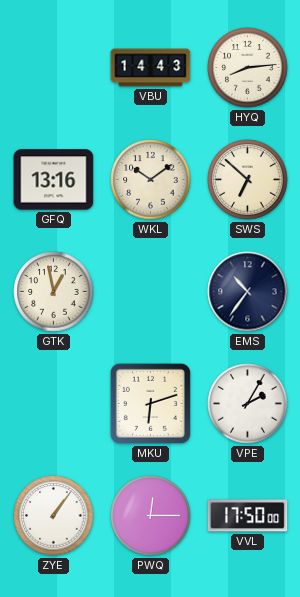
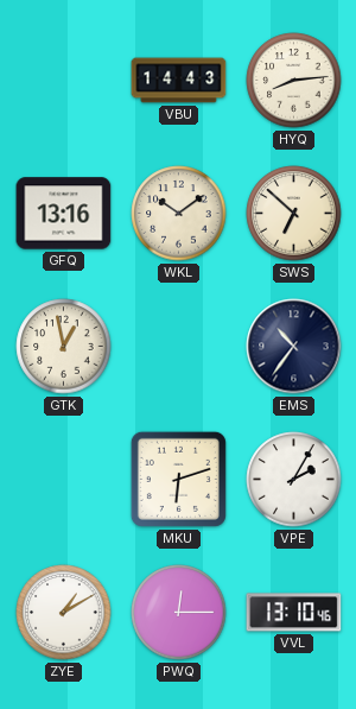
ZYE: 1:06 -> 1:10 (64, 613)
VVL: 17:50 -> 13:10 (294, 613)
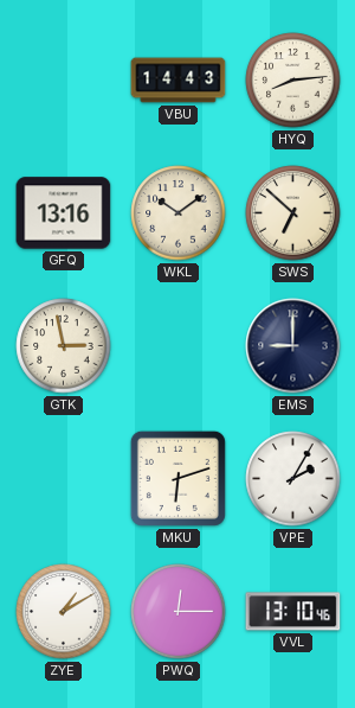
GTK: 12:58 -> 2:58 (64, 346)
EMS: 10:36 -> 9:00 (293, 346)
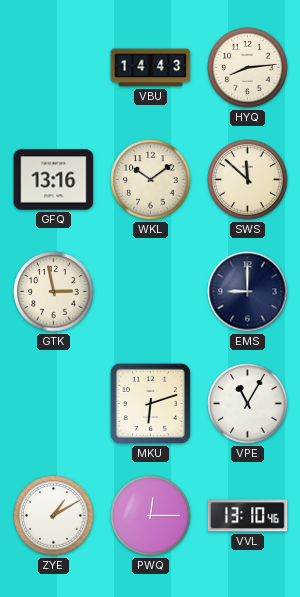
SWS: 6:52 -> 11:52 (248, 180)
VPE: 2:05 -> 11:05 (248, 404)
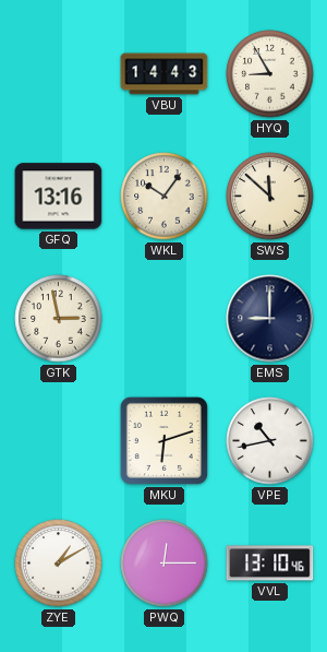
HYQ: 8:14 -> 8:55 (270, 74)
WKL: 10:09 -> 10:06 (165, 197)
VPE: 11:05 -> 10:43 (270, 441)
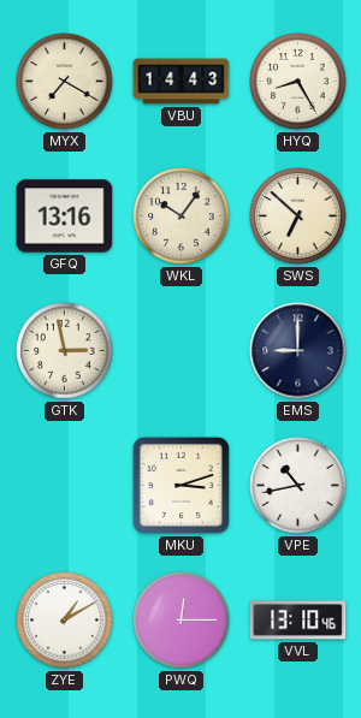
MYX: none -> 7:20 (65, 82)
HYQ: 8:55 -> 8:25 (298, 82)
SWS: 11:52 -> 6:52 (298, 216)
MKU: 6:12 -> 3:12 (180, 485)
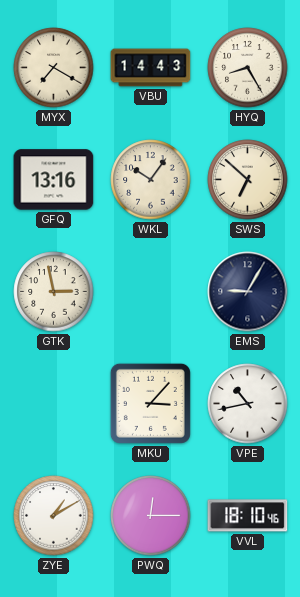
EMS: 9:00 -> 9:05 (248, 292)
MKU: 3:12 -> 3:07 (150, 403)
VVL: 13:10 -> 18:10 (248, 516)
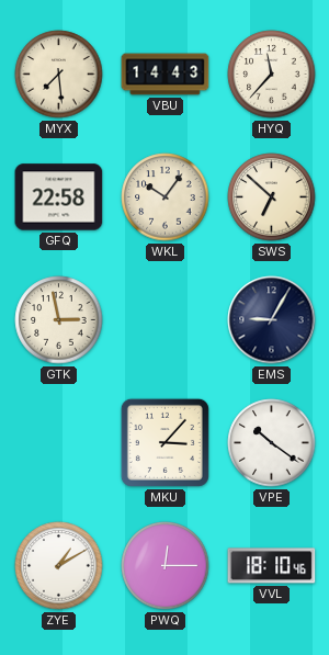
MYX: 7:20 -> 7:29 (59, 75)
HYQ: 8:25 -> 11:37 (272, 75)
GFQ: 13:16 -> 22:58 (59, 197)
VPE: 10:43 -> 10:21 (272, 443)
